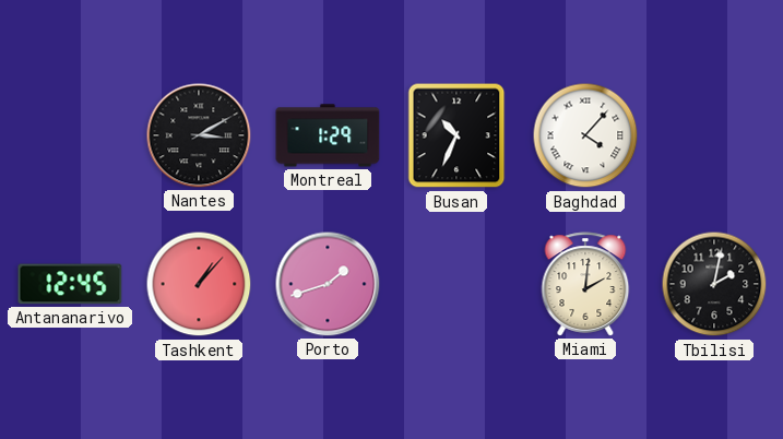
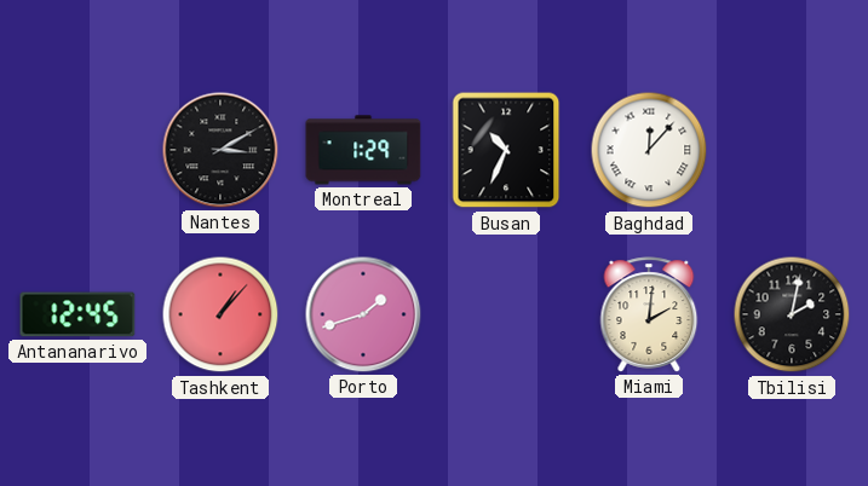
Baghdad: 4:07 -> 12:07 (649, 150)
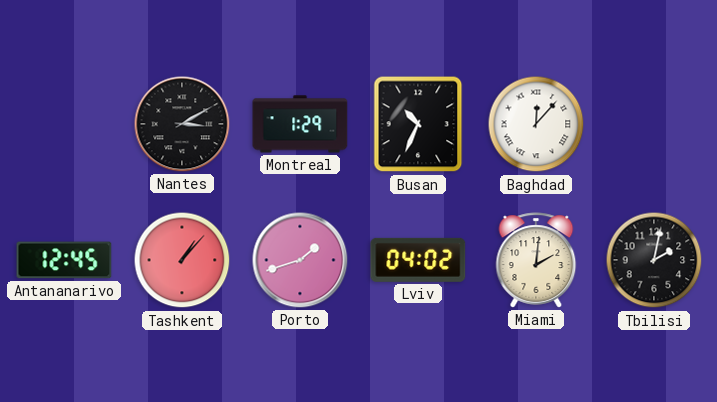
Lviv: none -> 04:02 (418, 260)
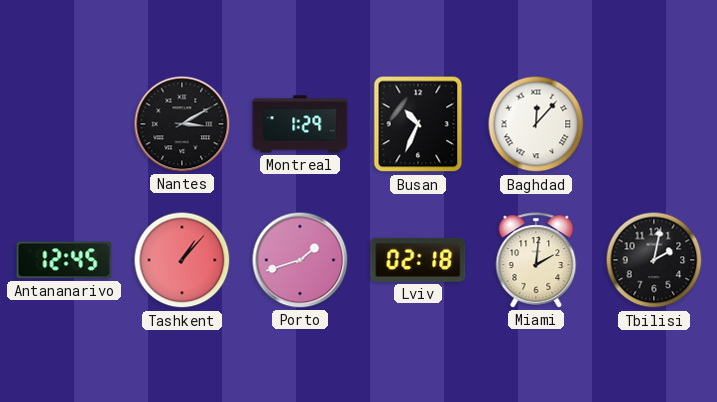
Lviv: 04:02 -> 02:18 (418, 260)
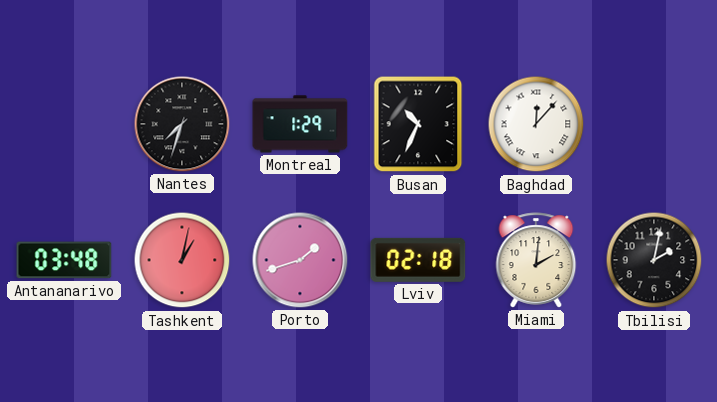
Nantes: 3:10 -> 7:33 (182, 124)
Antananarivo: 12:45 -> 03:48 (64, 260)
Tashkent: 1:07 -> 1:02 (182, 260)
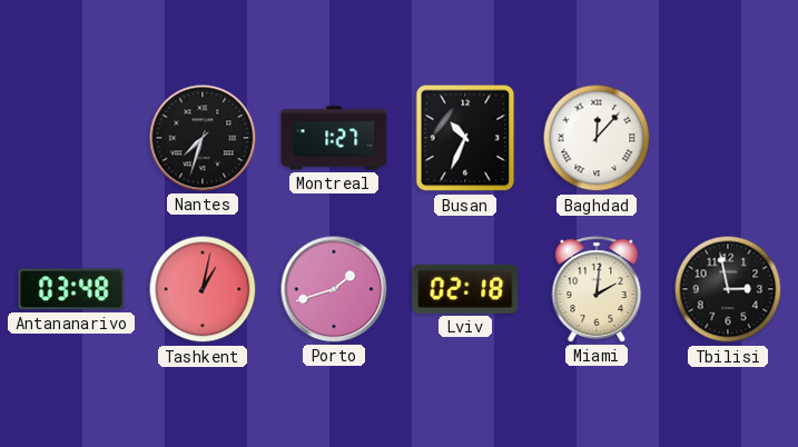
Montreal: 1:29 -> 1:27 (334, 138)
Tbilisi: 2:02 -> 2:58 (728, 289)
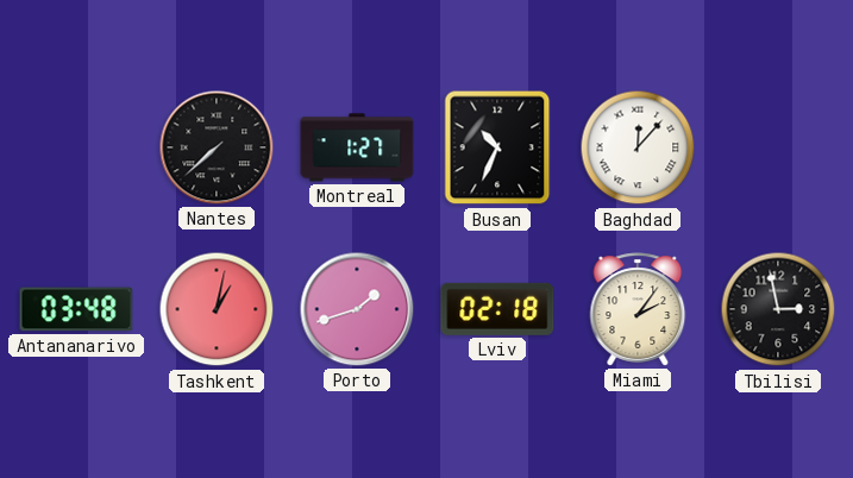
Nantes: 7:33 -> 7:38 (217, 147)
Miami: 2:01 -> 2:06 (638, 309)
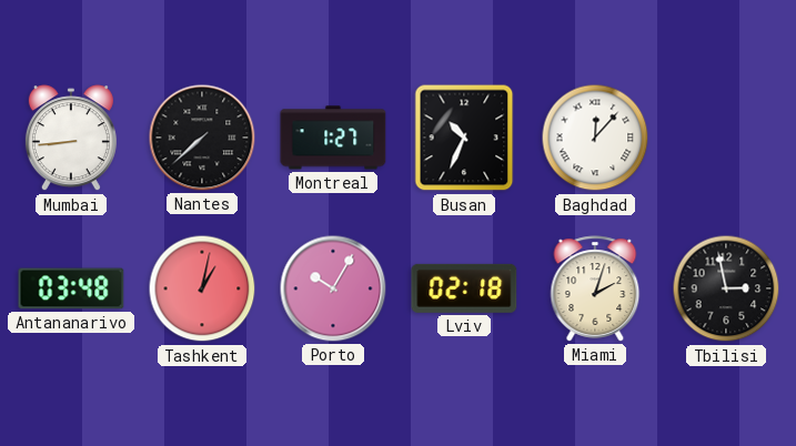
Mumbai: none -> 8:44 (71, 139)
Porto: 1:42 -> 10:05 (333, 288)
Miami: 2:06 -> 2:03 (595, 288)
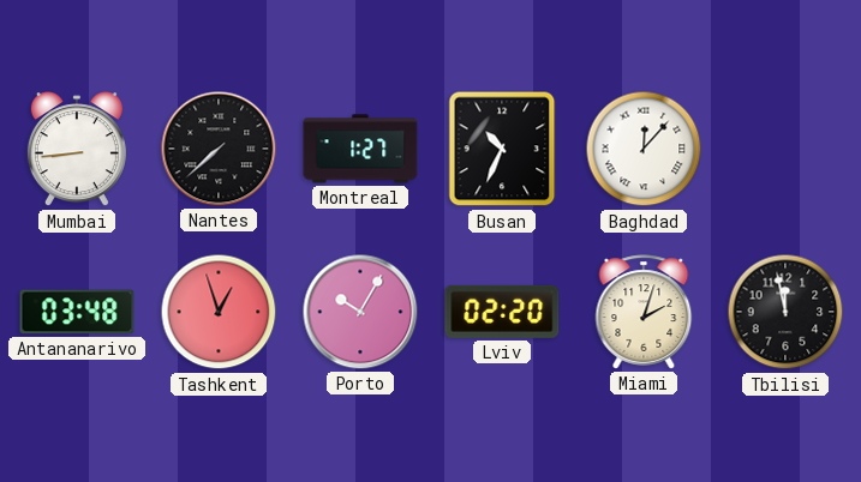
Tashkent: 1:02 -> 12:57 (219, 312)
Lviv: 02:18 -> 02:20 (502, 312)
Tbilisi: 2:58 -> 11:58 (785, 312)
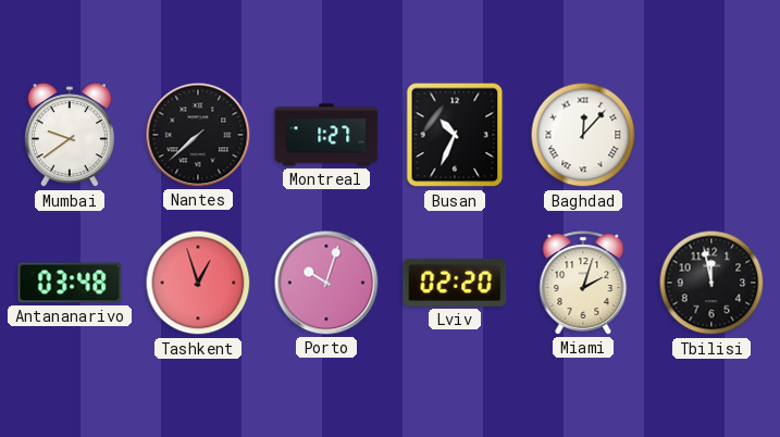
Mumbai: 8:44 -> 9:39 (70, 136)
Porto: 10:05 -> 10:03 (326, 283)
